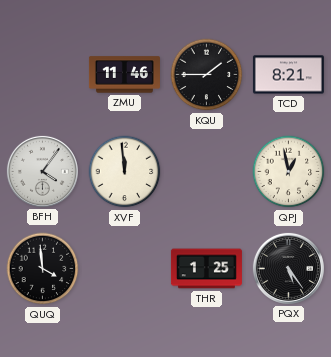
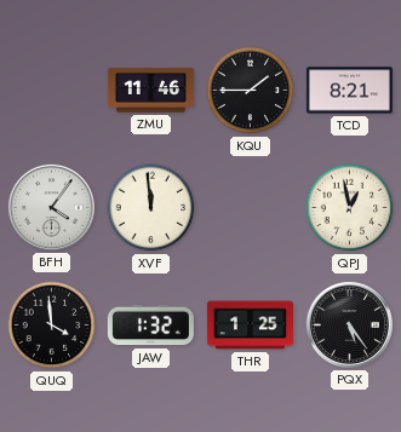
JAW: none -> 1:32 (150, 326)
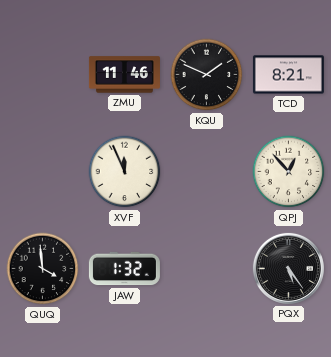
KQU: 1:45 -> 1:49 (207, 75)
BFH: 4:06 -> none (51, 207)
XVF: 11:59 -> 11:56 (125, 172)
QPJ: 12:58 -> 12:53 (289, 172)
THR: 1:25 -> none (250, 326)
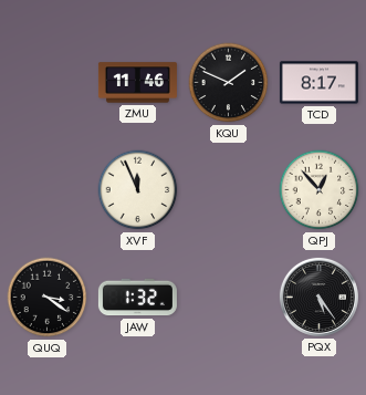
TCD: 8:21 -> 8:17 (318, 83)
QUQ: 3:59 -> 3:21 (48, 298)
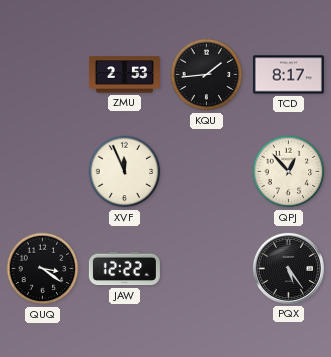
ZMU: 11:46 -> 2:53 (124, 75)
KQU: 1:49 -> 1:44 (207, 75)
JAW: 1:32 -> 12:22 (124, 269)
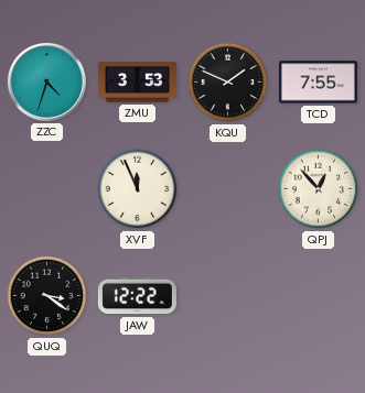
ZZC: none -> 4:33 (46, 81)
ZMU: 2:53 -> 3:53 (137, 83)
KQU: 1:44 -> 1:49 (228, 83)
TCD: 8:17 -> 7:55 (318, 83)
PQX: 5:24 -> none (288, 268)
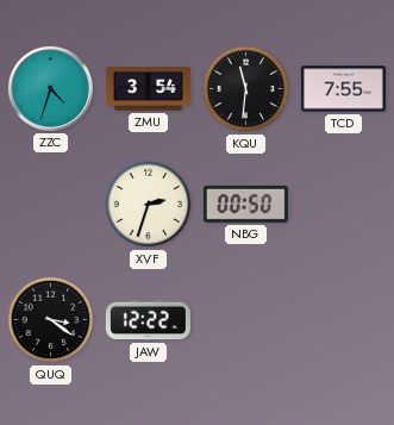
ZMU: 3:53 -> 3:54 (148, 89)
KQU: 1:49 -> 11:31 (246, 89)
XVF: 11:56 -> 2:33 (149, 205)
NBG: none -> 00:50 (245, 204)
QPJ: 12:53 -> none (319, 189)
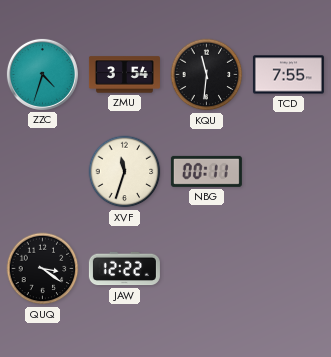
XVF: 2:33 -> 11:33 (125, 172)
NBG: 00:50 -> 00:11 (206, 171)
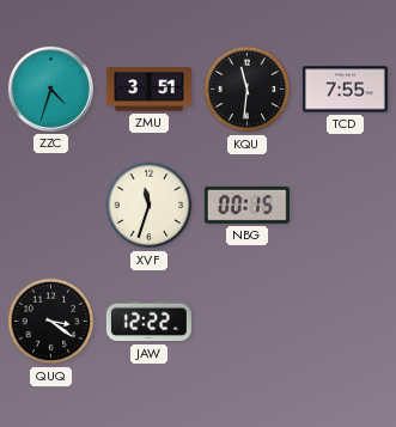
ZMU: 3:54 -> 3:51 (148, 90)
NBG: 00:11 -> 00:15 (246, 205)
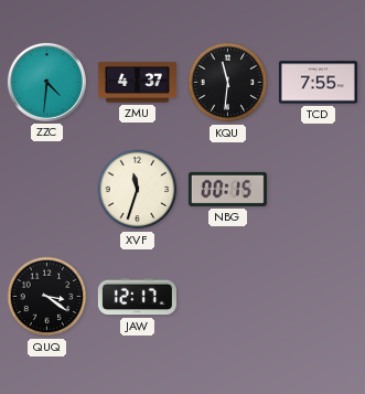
ZZC: 4:33 -> 4:31 (46, 82)
ZMU: 3:51 -> 4:37 (137, 83)
JAW: 12:22 -> 12:17 (137, 297)
